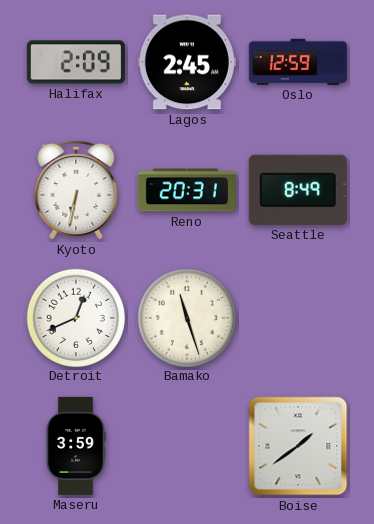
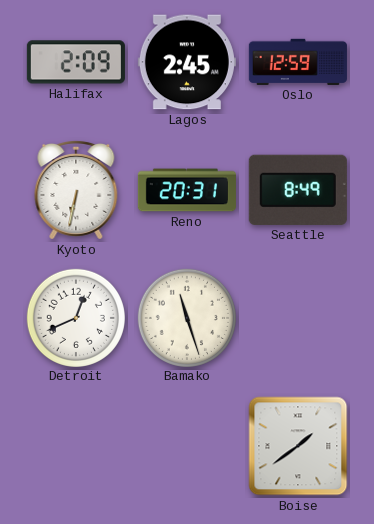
Maseru: 3:59 -> none (76, 446)
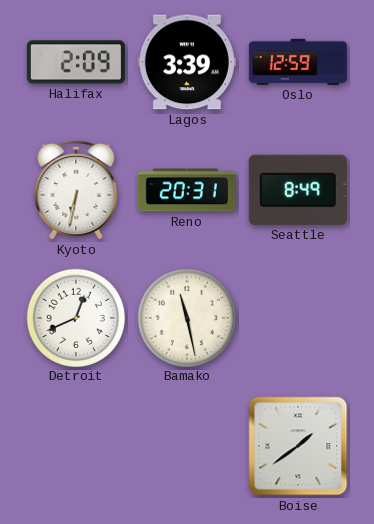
Lagos: 2:45 -> 3:39 (187, 62)
Bamako: 11:27 -> 11:28 (186, 317)
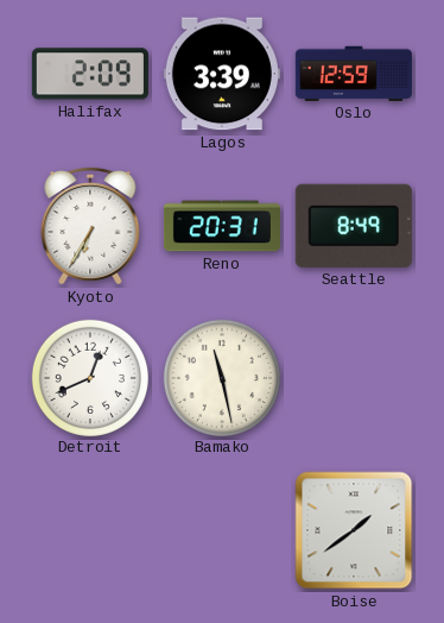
Kyoto: 6:32 -> 6:35 (90, 226)
